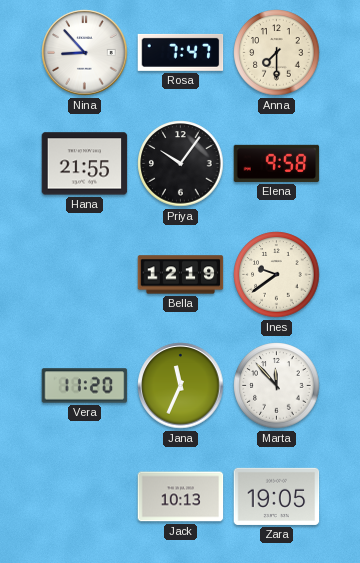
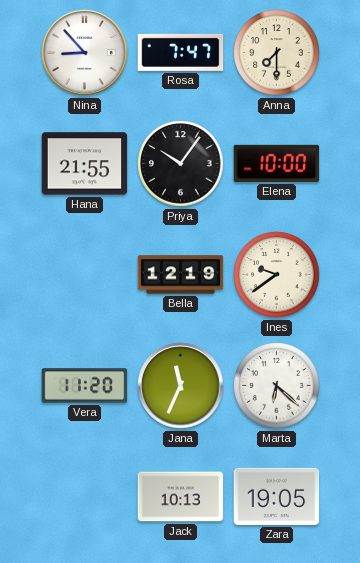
Elena: 9:58 -> 10:00 (277, 163)
Marta: 11:53 -> 6:22 (277, 386)
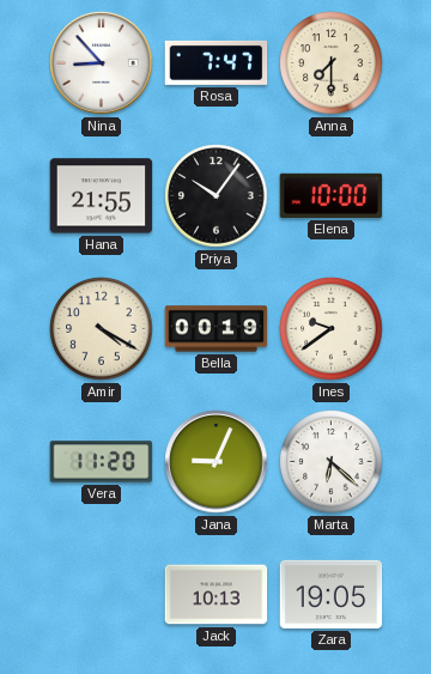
Amir: none -> 4:20 (102, 329)
Bella: 12:19 -> 00:19 (217, 329)
Jana: 11:34 -> 9:04 (217, 462)
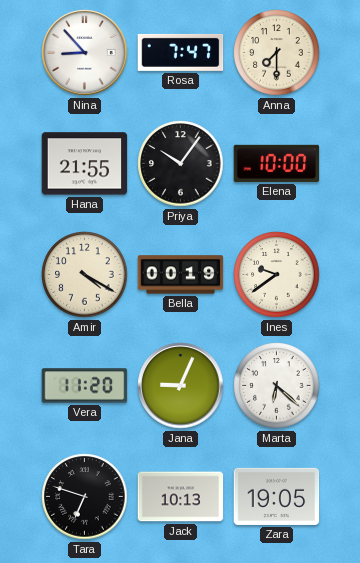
Tara: none -> 6:48 (85, 497)
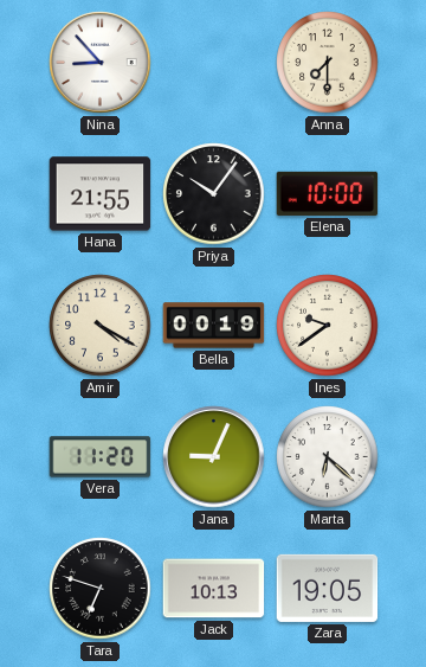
Rosa: 7:47 -> none (181, 52)
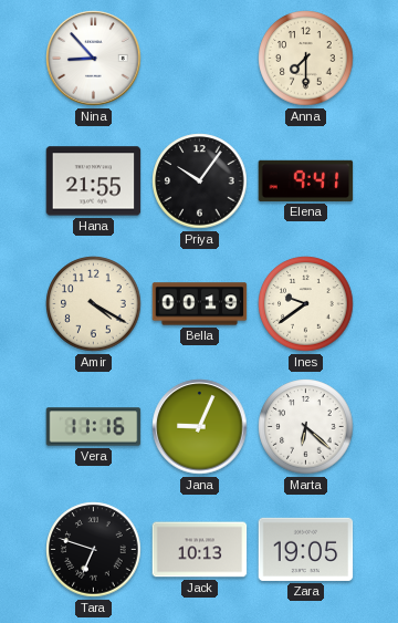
Elena: 10:00 -> 9:41 (306, 180)
Vera: 11:20 -> 11:16 (94, 427)
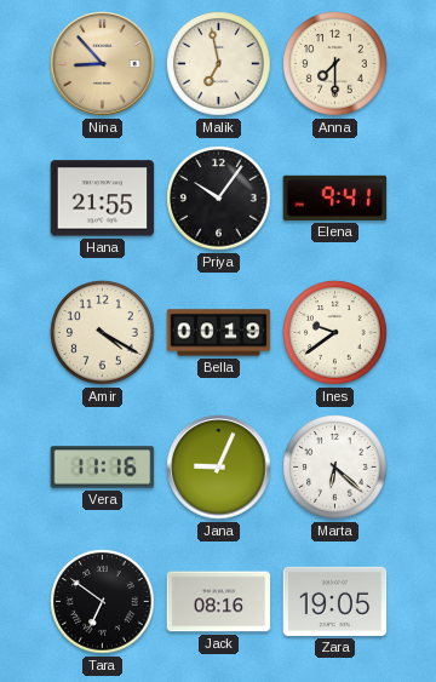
Nina dial: white -> champagne (103, 64)
Malik: none -> 6:58 (219, 64)
Tara: 6:48 -> 6:51 (103, 602)
Jack: 10:13 -> 08:16 (219, 602)
